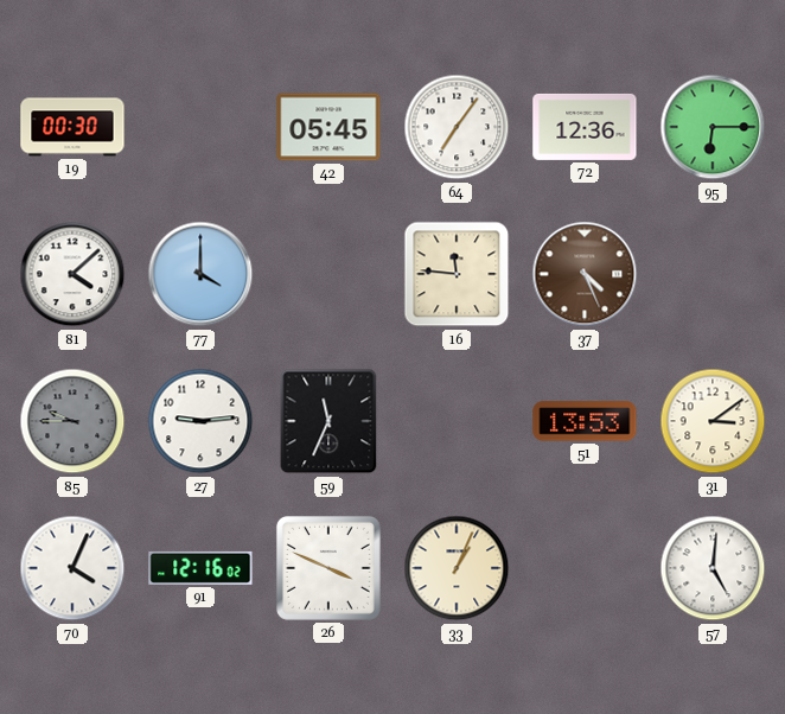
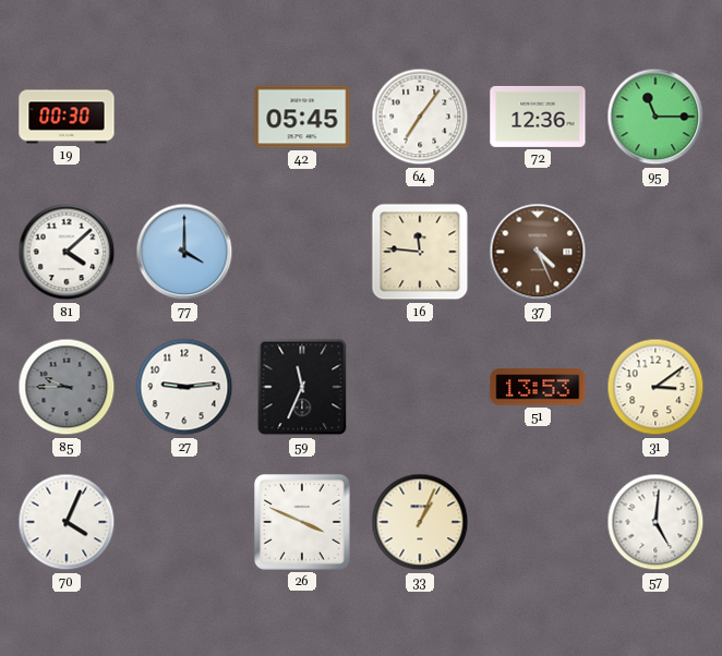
95: 6:15 -> 11:15 (655, 117)
91: 12:16 -> none (200, 568)
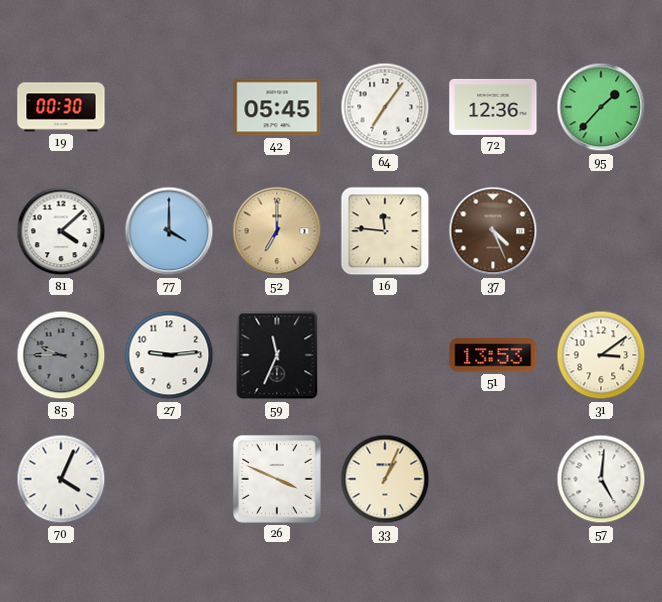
95: 11:15 -> 1:37 (601, 107)
52: none -> 7:00 (277, 231)
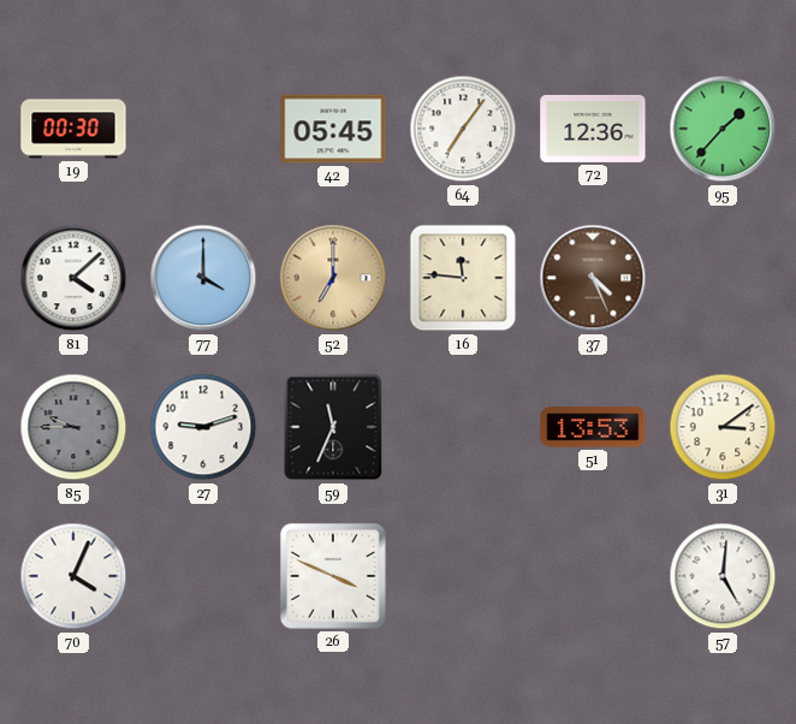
27: 9:14 -> 9:12 (203, 427)
33: 1:04 -> none (385, 479)
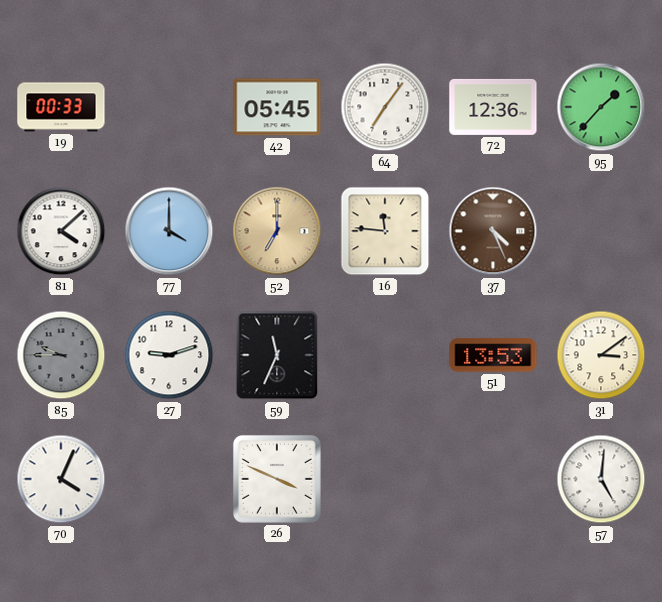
19: 00:30 -> 00:33 (61, 107)
